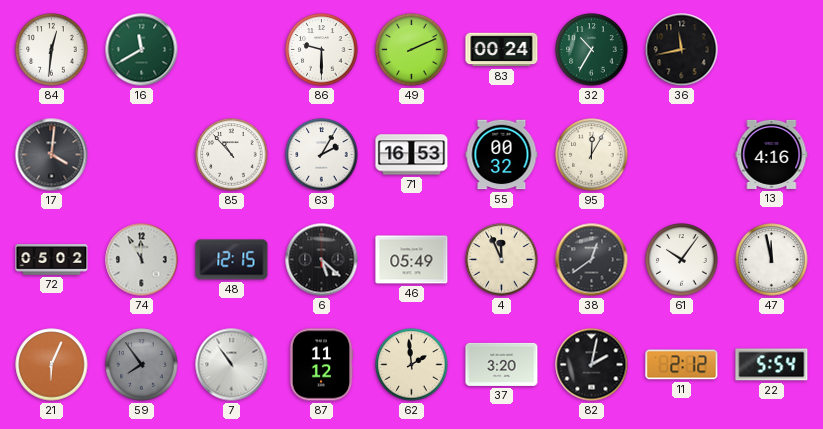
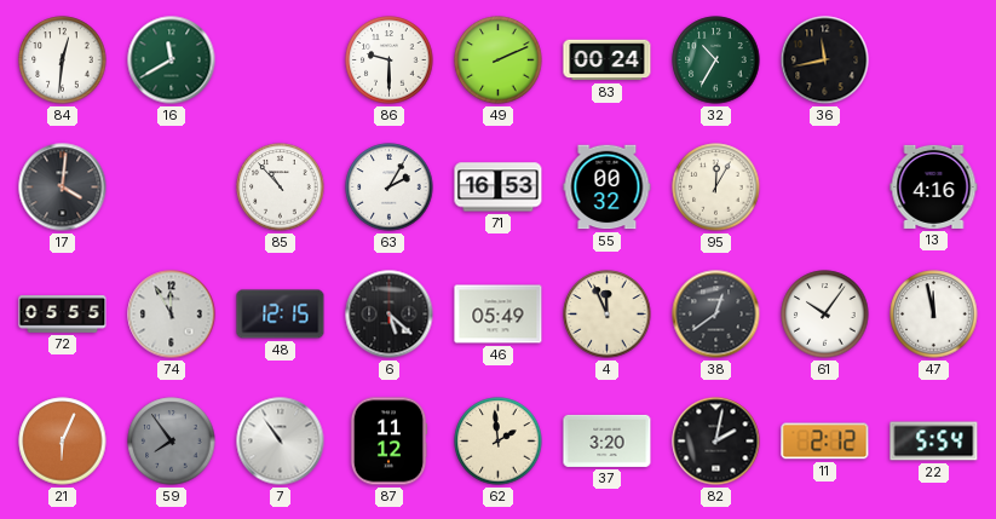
72: 05:02 -> 05:55 (63, 315)
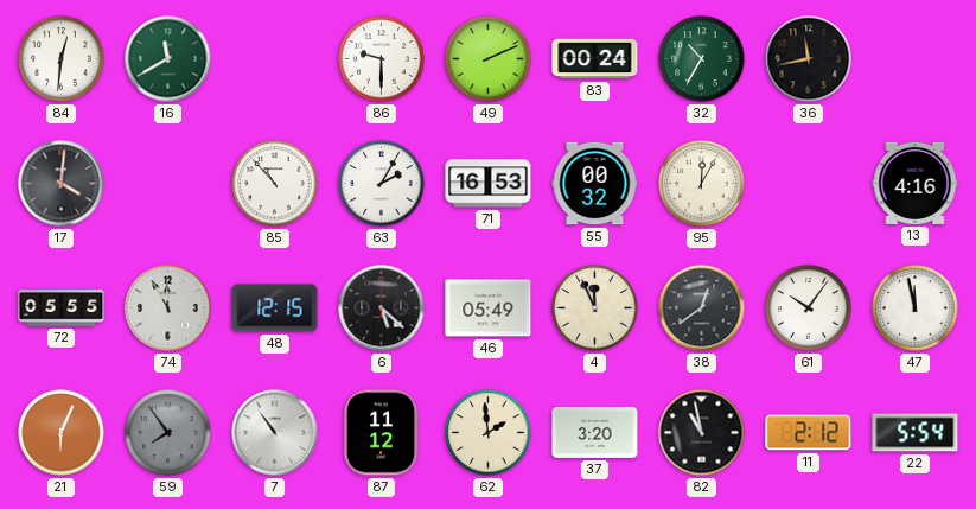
82: 2:02 -> 10:58 (702, 433)
